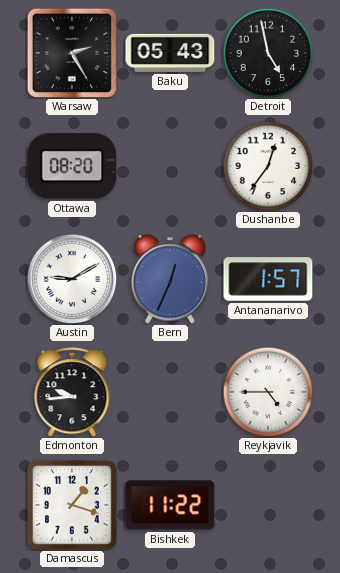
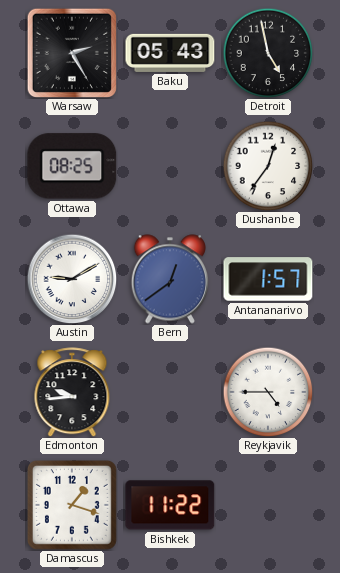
Ottawa: 08:20 -> 08:25 (72, 166)
Bern: 12:34 -> 12:39 (169, 279)
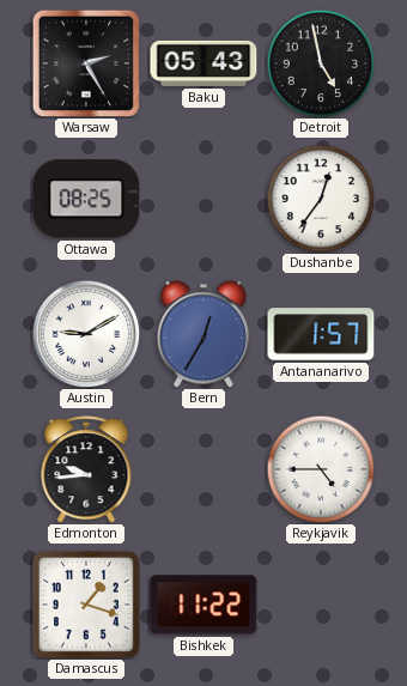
Bern: 12:39 -> 12:35 (202, 334)
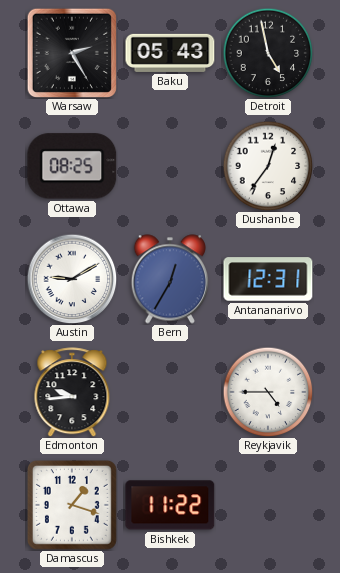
Antananarivo: 1:57 -> 12:31 (268, 279)
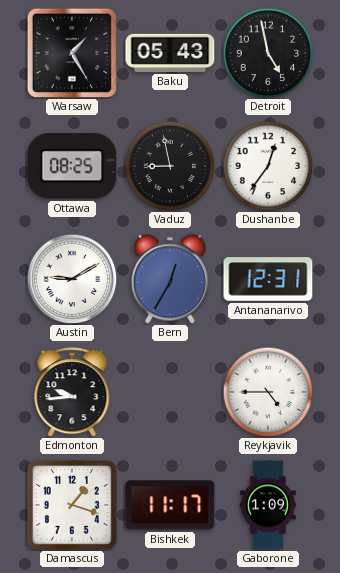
Warsaw: 2:25 -> 1:25 (71, 52)
Vaduz: none -> 8:58 (170, 166)
Bishkek: 11:22 -> 11:17 (170, 505)
Gaborone: none -> 1:09 (268, 505)
